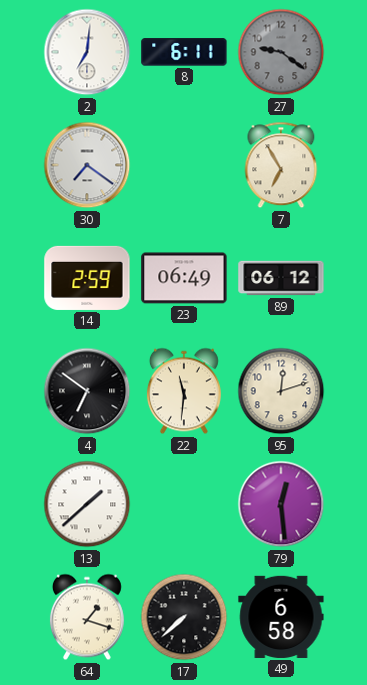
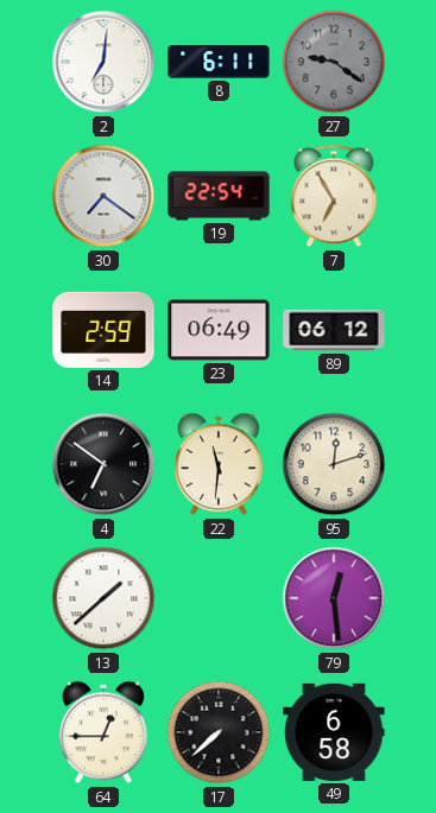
19: none -> 22:54 (219, 196)
64: 1:18 -> 12:45 (103, 732)
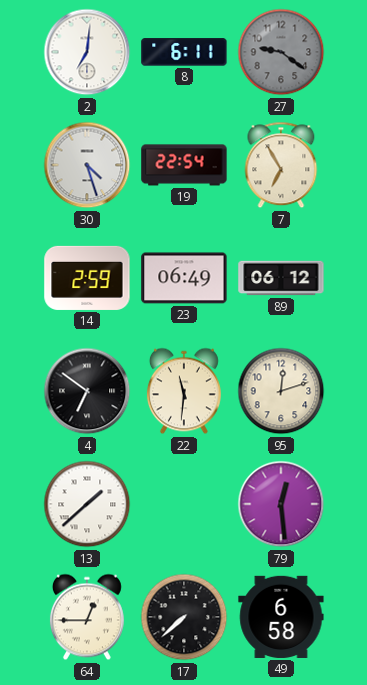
30: 7:21 -> 4:27 (87, 165)
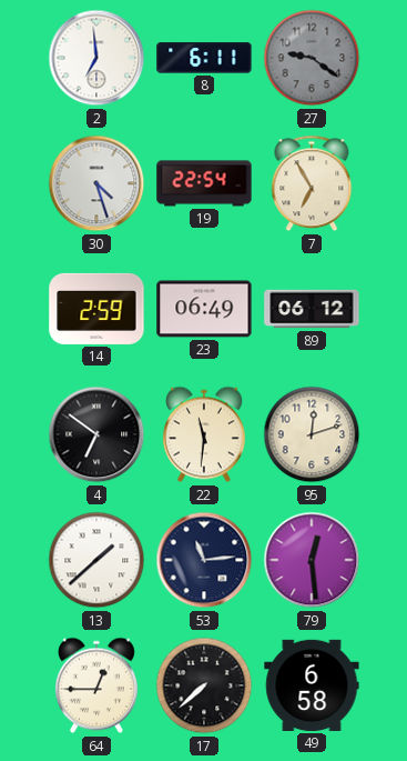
2: 7:01 -> 6:59 (96, 58)
53: none -> 11:14 (204, 560)
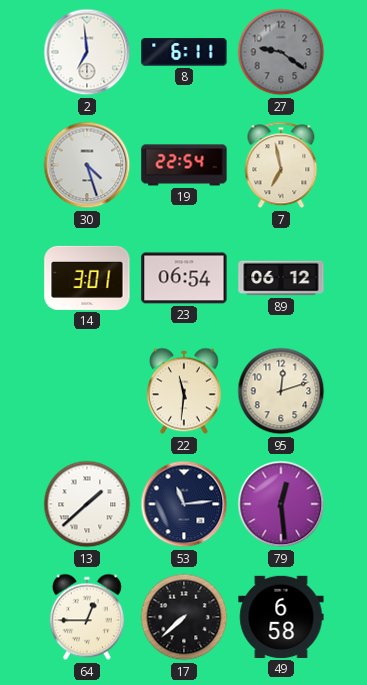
7: 6:55 -> 6:58 (281, 165)
14: 2:59 -> 3:01 (87, 278)
23: 06:49 -> 06:54 (184, 278)
4: 6:51 -> none (96, 434)
